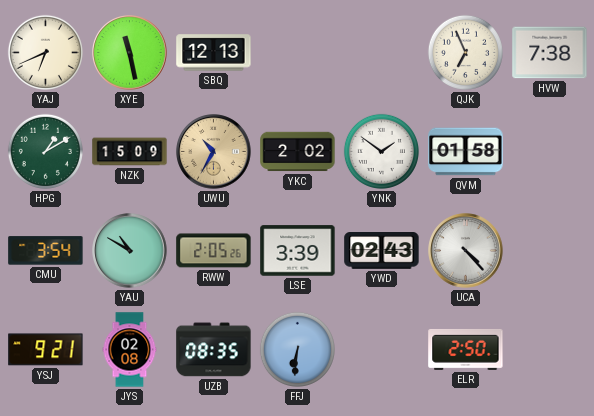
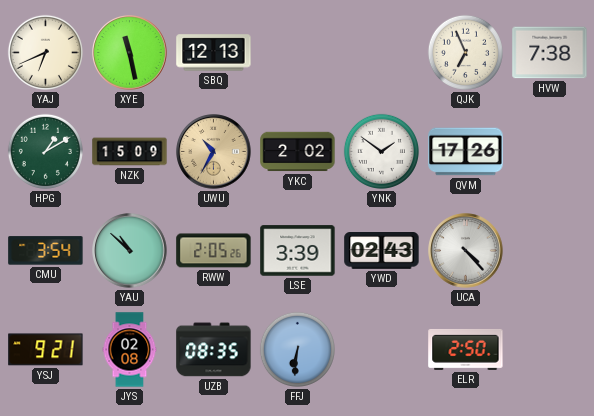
QVM: 01:58 -> 17:26 (466, 152)
YAU: 10:50 -> 10:52 (130, 251)
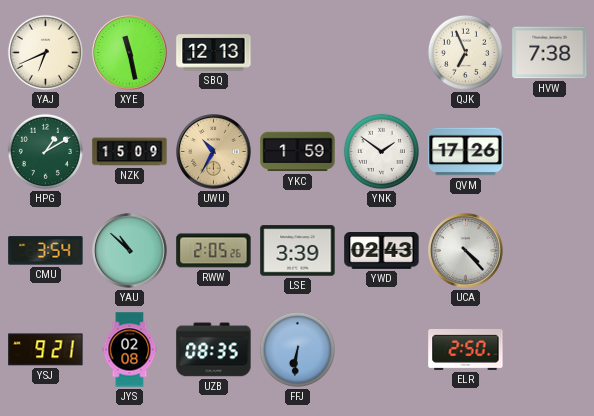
YKC: 2:02 -> 1:59 (298, 152)
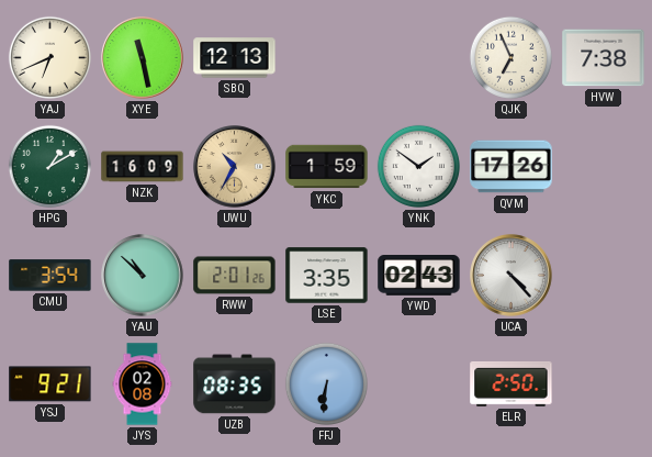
NZK: 15:09 -> 16:09 (143, 167)
RWW: 2:05 -> 2:01 (235, 276)
LSE: 3:39 -> 3:35 (327, 276)
